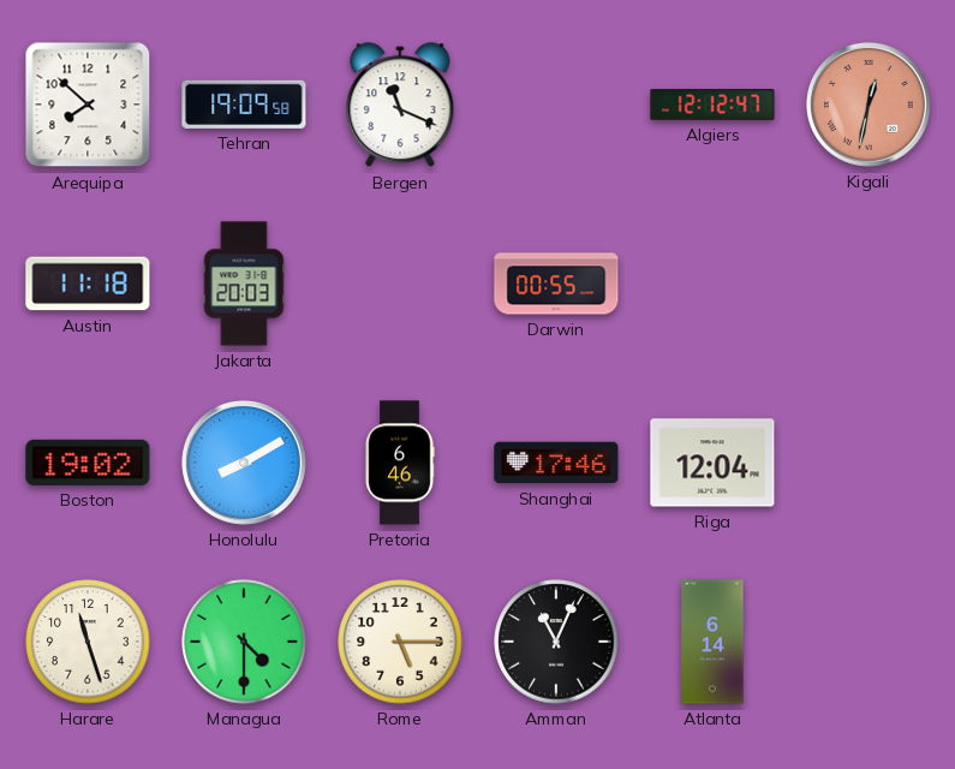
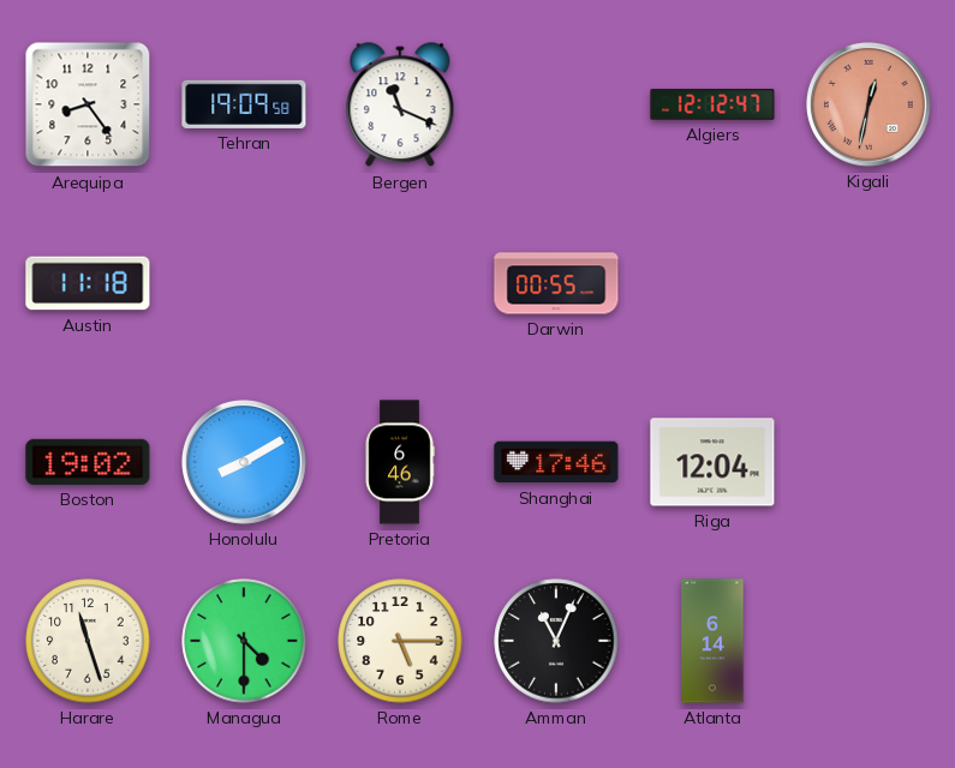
Arequipa: 7:52 -> 8:24 (88, 104)
Jakarta: 20:03 -> none (244, 284)
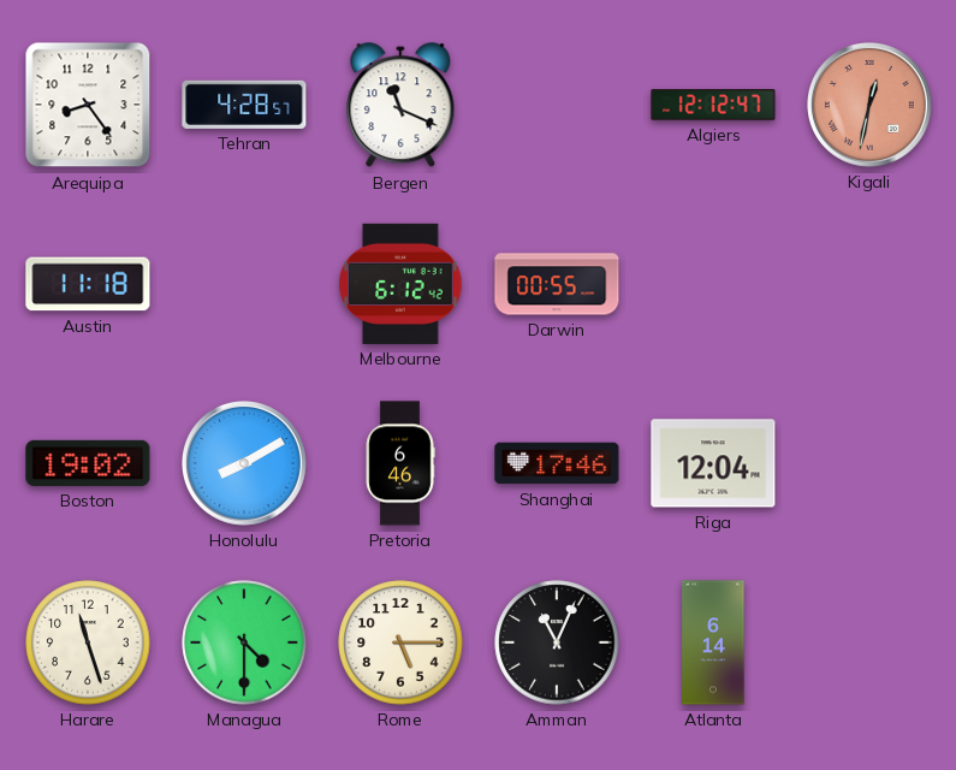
Tehran: 19:09 -> 4:28 (244, 105)
Melbourne: none -> 6:12 (400, 284)
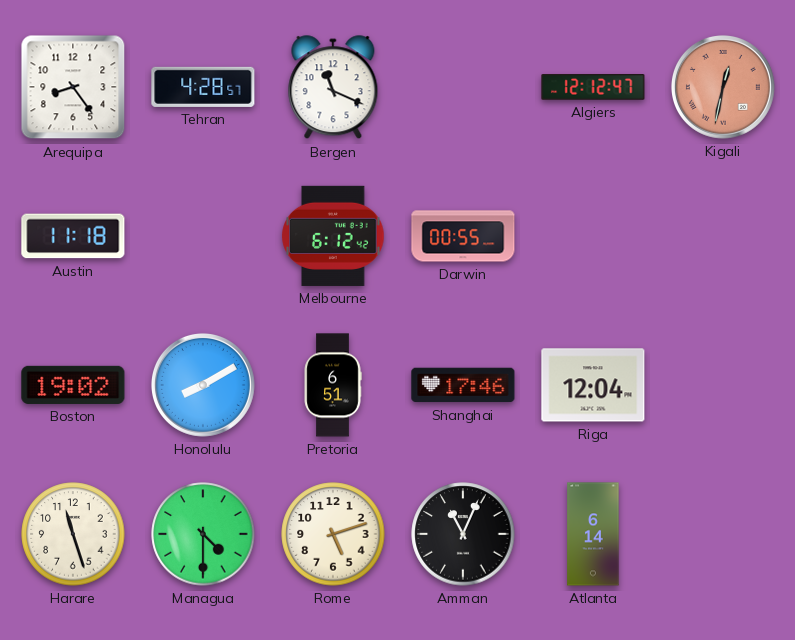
Pretoria: 6:46 -> 6:51 (333, 385)
Rome: 5:15 -> 5:12 (333, 534)
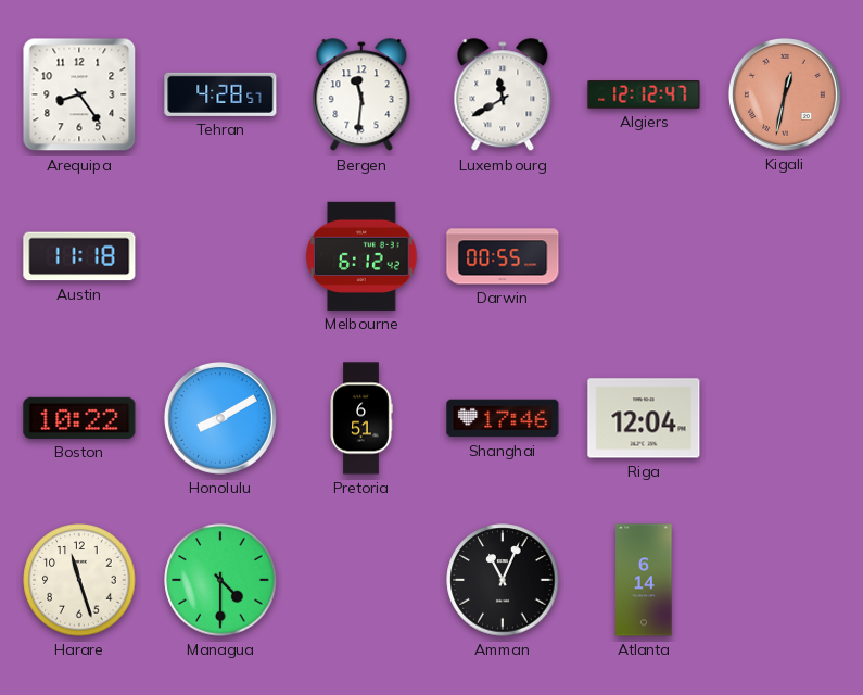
Bergen: 11:19 -> 11:31 (361, 96)
Luxembourg: none -> 11:40 (503, 96)
Boston: 19:02 -> 10:22 (79, 418)
Rome: 5:12 -> none (333, 534)
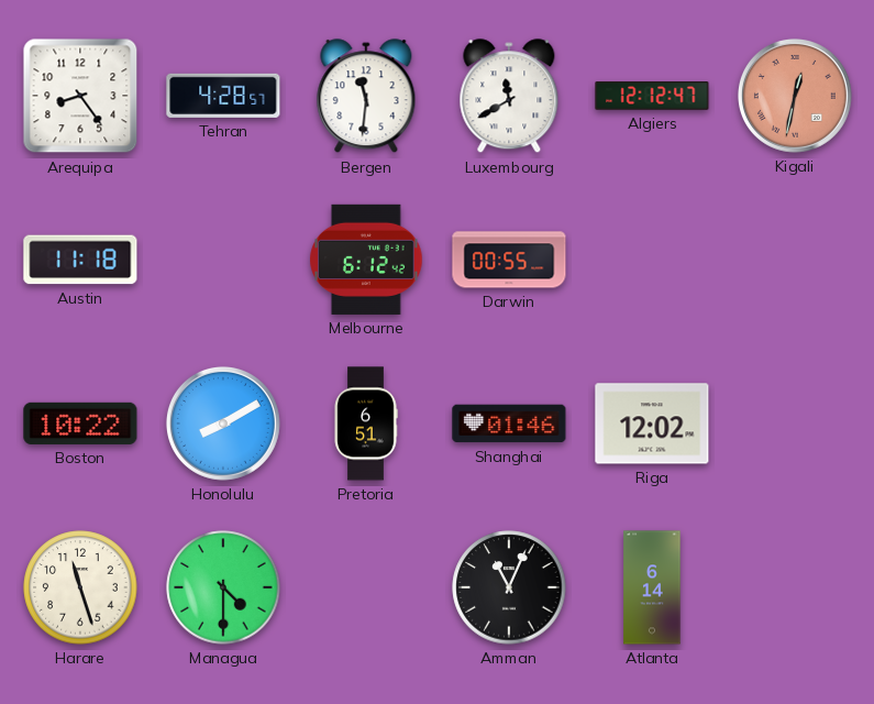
Shanghai: 17:46 -> 01:46 (509, 424)
Riga: 12:04 -> 12:02 (652, 424)
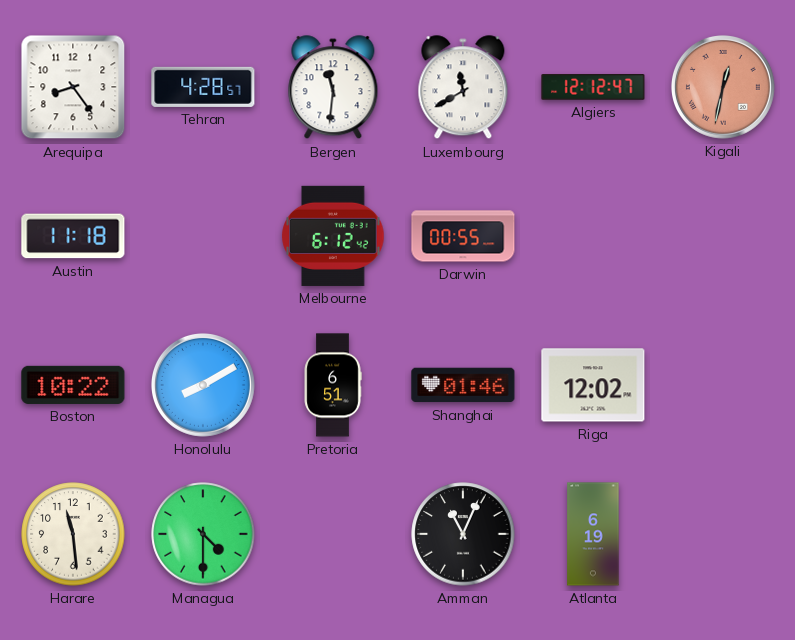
Harare: 11:27 -> 11:29 (73, 534)
Atlanta: 6:14 -> 6:19 (593, 534)
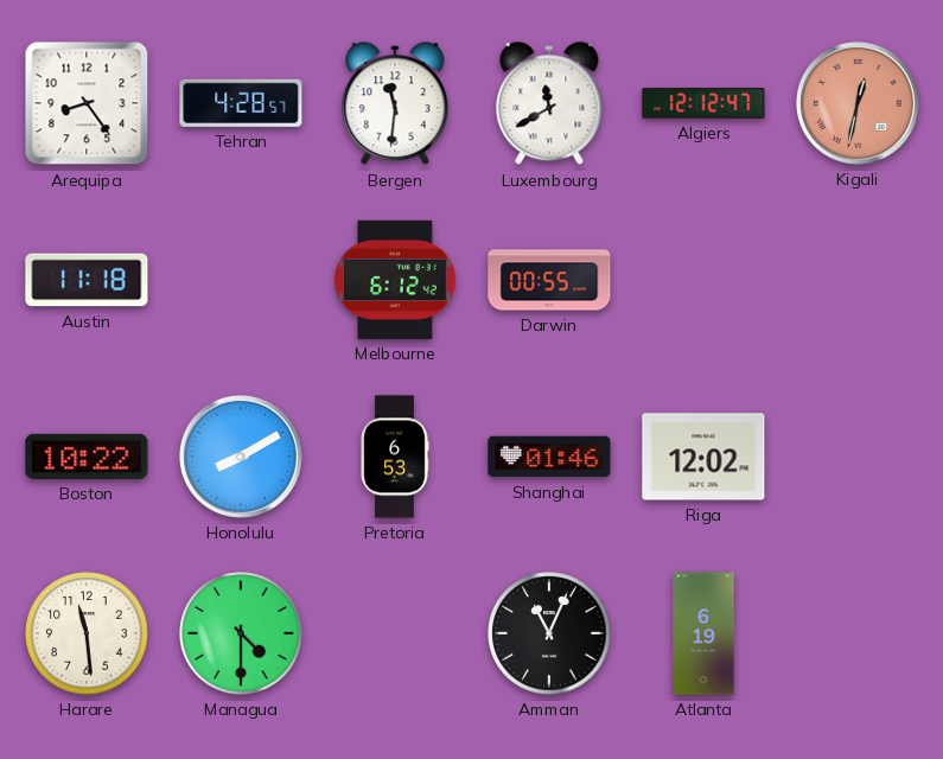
Pretoria: 6:51 -> 6:53 (395, 457)
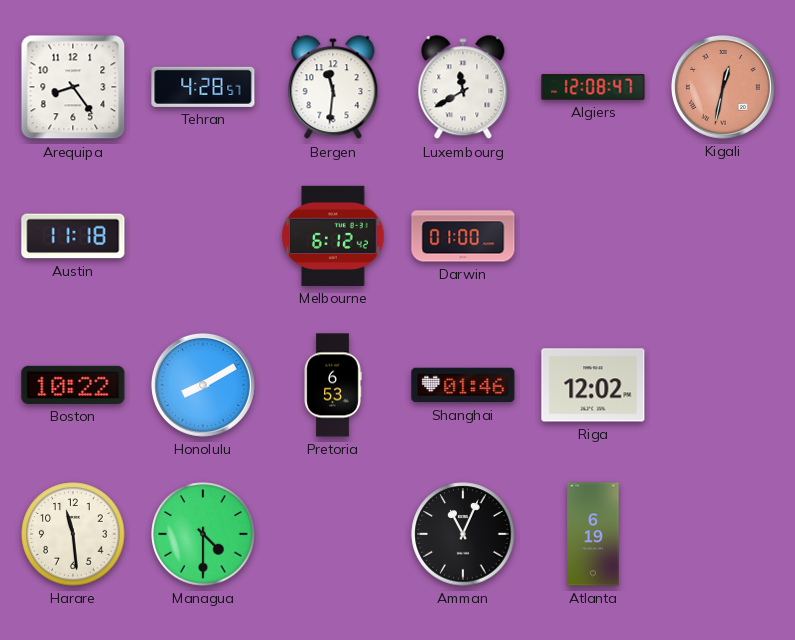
Algiers: 12:12 -> 12:08 (593, 87)
Darwin: 00:55 -> 01:00 (463, 236)
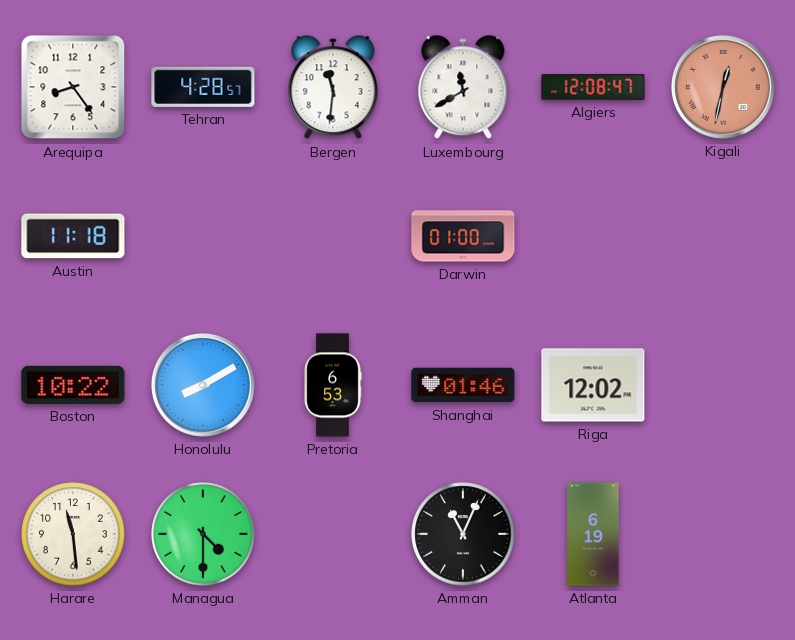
Melbourne: 6:12 -> none (333, 236)
